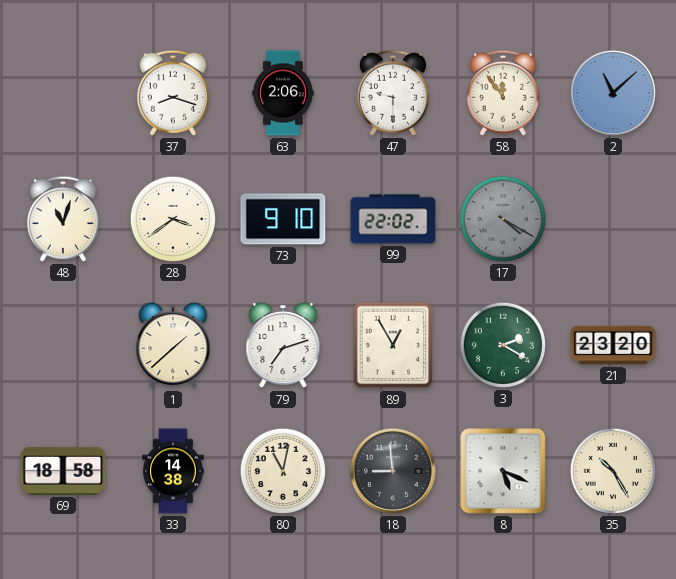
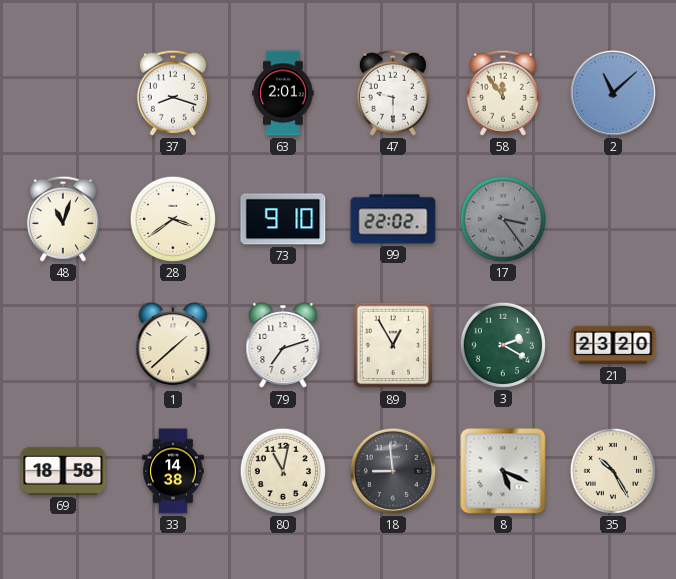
63: 2:06 -> 2:01 (283, 93)
17: 4:20 -> 3:24 (503, 219)
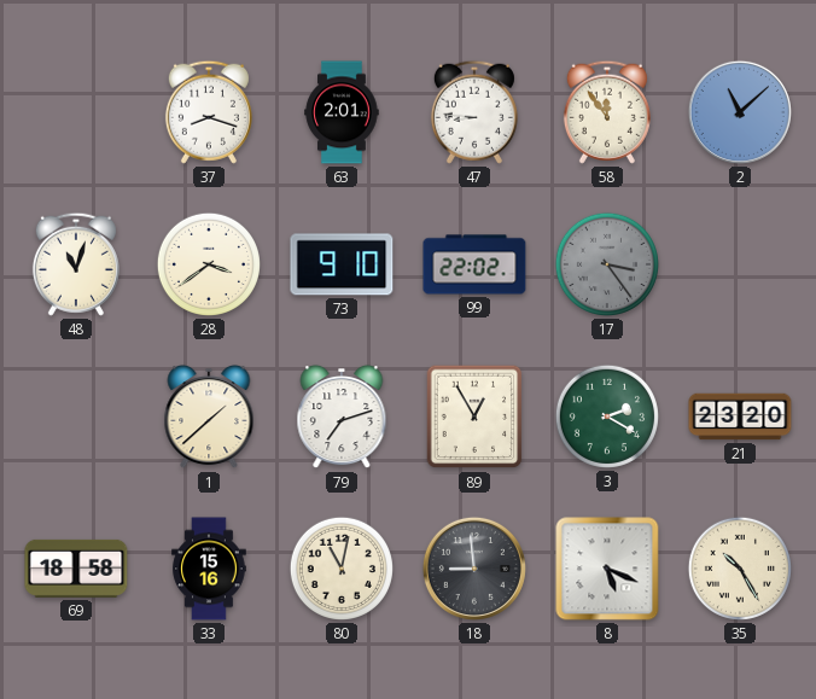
47: 9:30 -> 8:46 (474, 112)
33: 14:38 -> 15:16 (209, 569)
